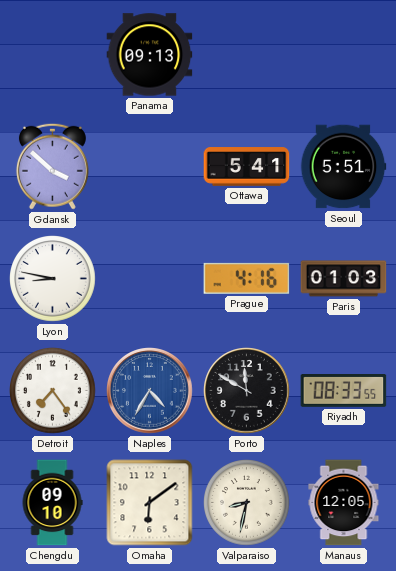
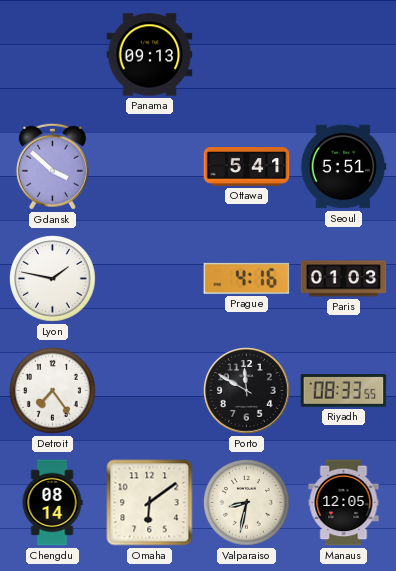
Lyon: 8:47 -> 1:47 (53, 279)
Naples: 4:35 -> none (150, 391)
Chengdu: 09:10 -> 08:14 (52, 503)
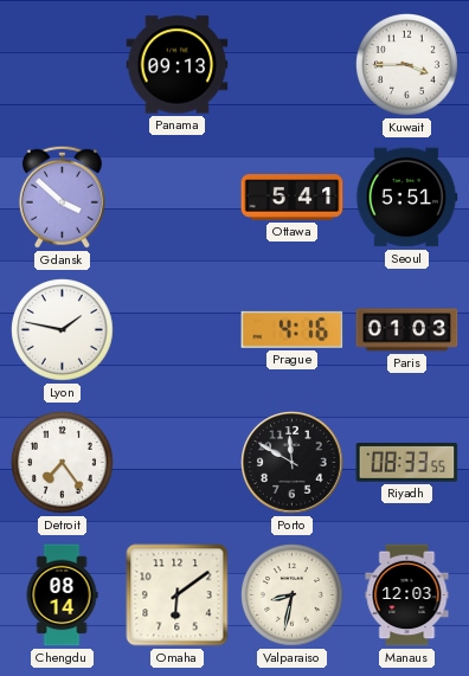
Kuwait: none -> 3:45 (407, 65)
Manaus: 12:05 -> 12:03 (407, 595)
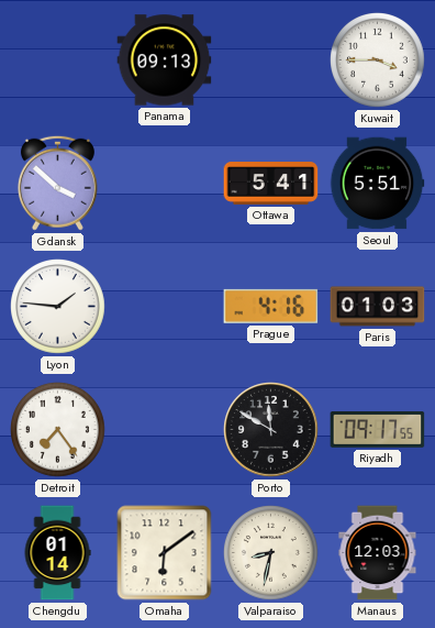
Lyon: 1:47 -> 1:46 (58, 307)
Riyadh: 08:33 -> 09:17 (378, 430)
Chengdu: 08:14 -> 01:14 (57, 553)
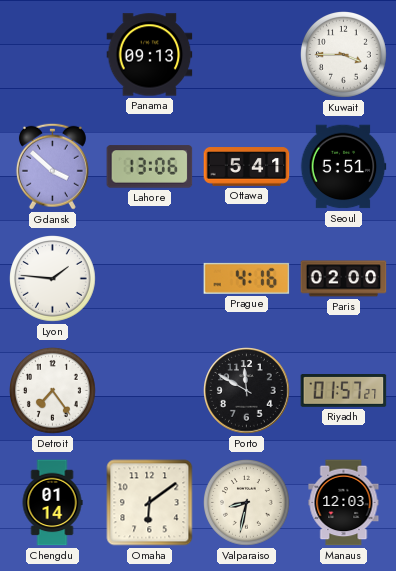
Lahore: none -> 13:06 (150, 167)
Paris: 01:03 -> 02:00 (344, 279)
Riyadh: 09:17 -> 01:57 (344, 391)
